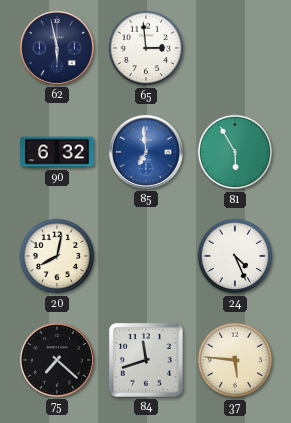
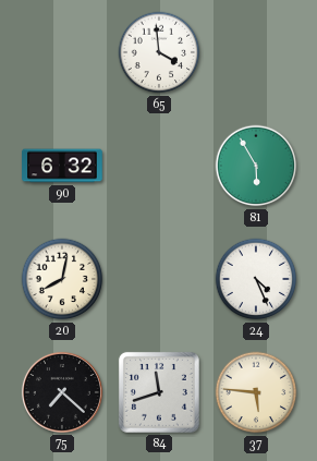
62: 5:58 -> none (57, 48)
65: 2:59 -> 3:59 (159, 52)
85: 6:59 -> none (146, 152)
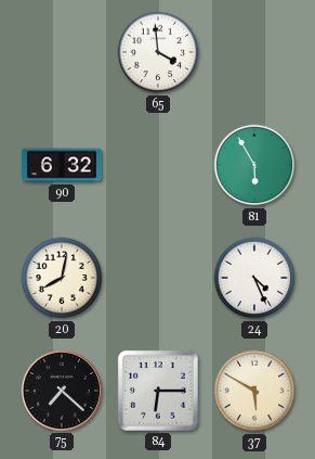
84: 11:42 -> 6:15 (158, 391)
37: 5:46 -> 5:50 (254, 391)
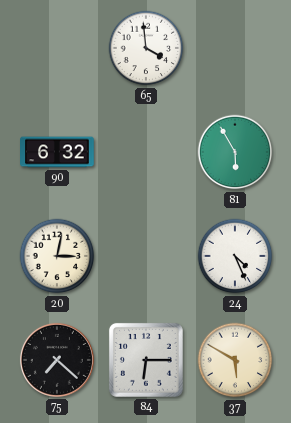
20: 8:02 -> 3:02 (57, 256)
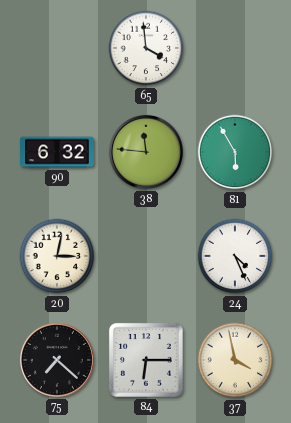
38: none -> 11:46 (146, 152)
37: 5:50 -> 3:58 (235, 360)
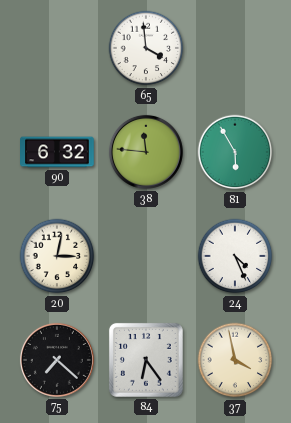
84: 6:15 -> 6:24 (146, 360)
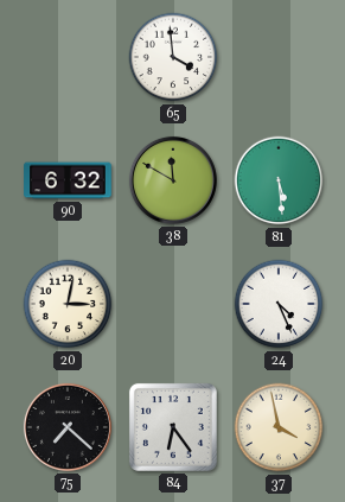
38: 11:46 -> 11:50 (173, 180)
81: 5:55 -> 5:29 (279, 180)
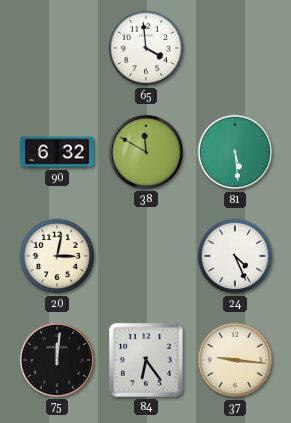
75: 7:22 -> 12:01 (57, 360)
37: 3:58 -> 9:16 (235, 360)
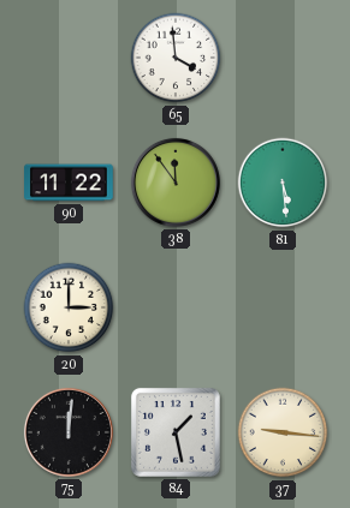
90: 6:32 -> 11:22 (69, 183)
38: 11:50 -> 11:54 (176, 183)
20: 3:02 -> 3:00 (69, 307)
24: 4:26 -> none (235, 256)
84: 6:24 -> 1:28 (176, 432)
